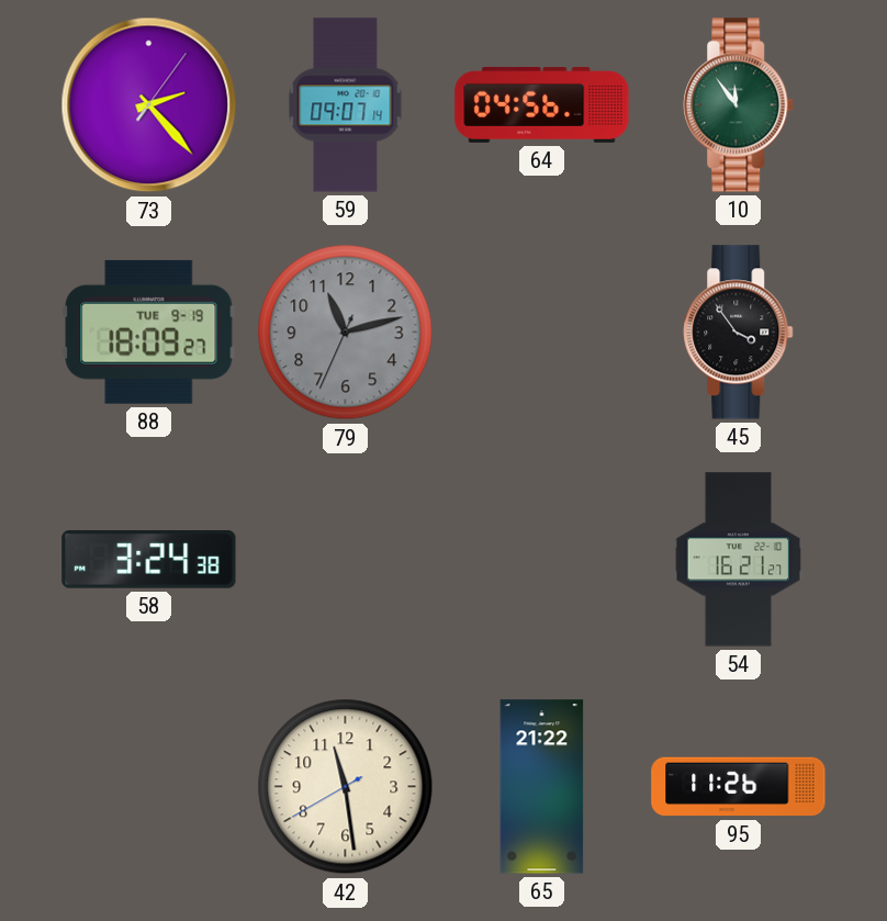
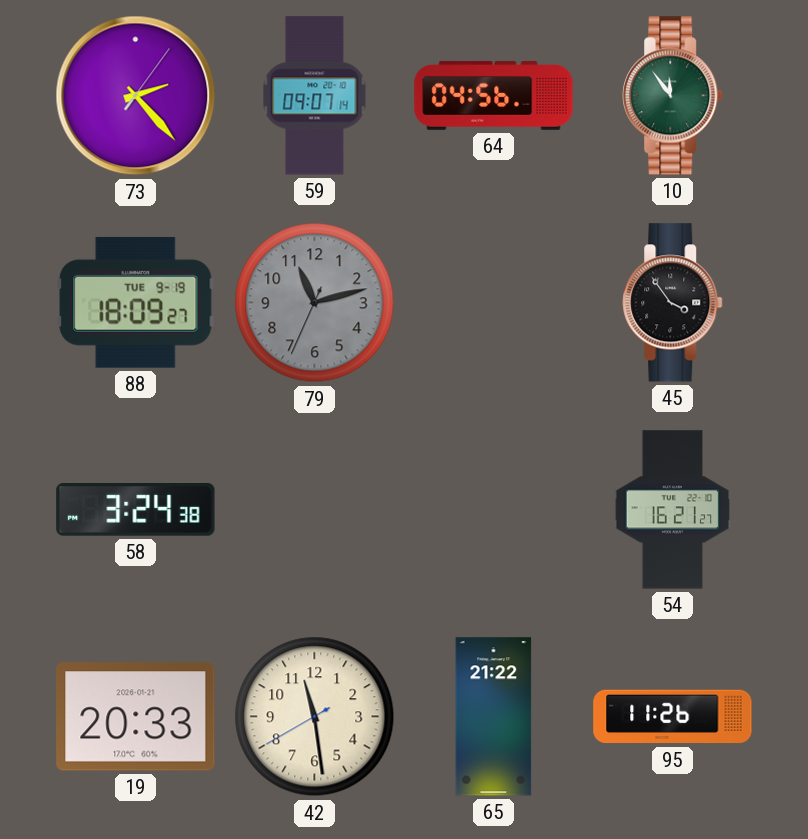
19: none -> 20:33 (136, 717)
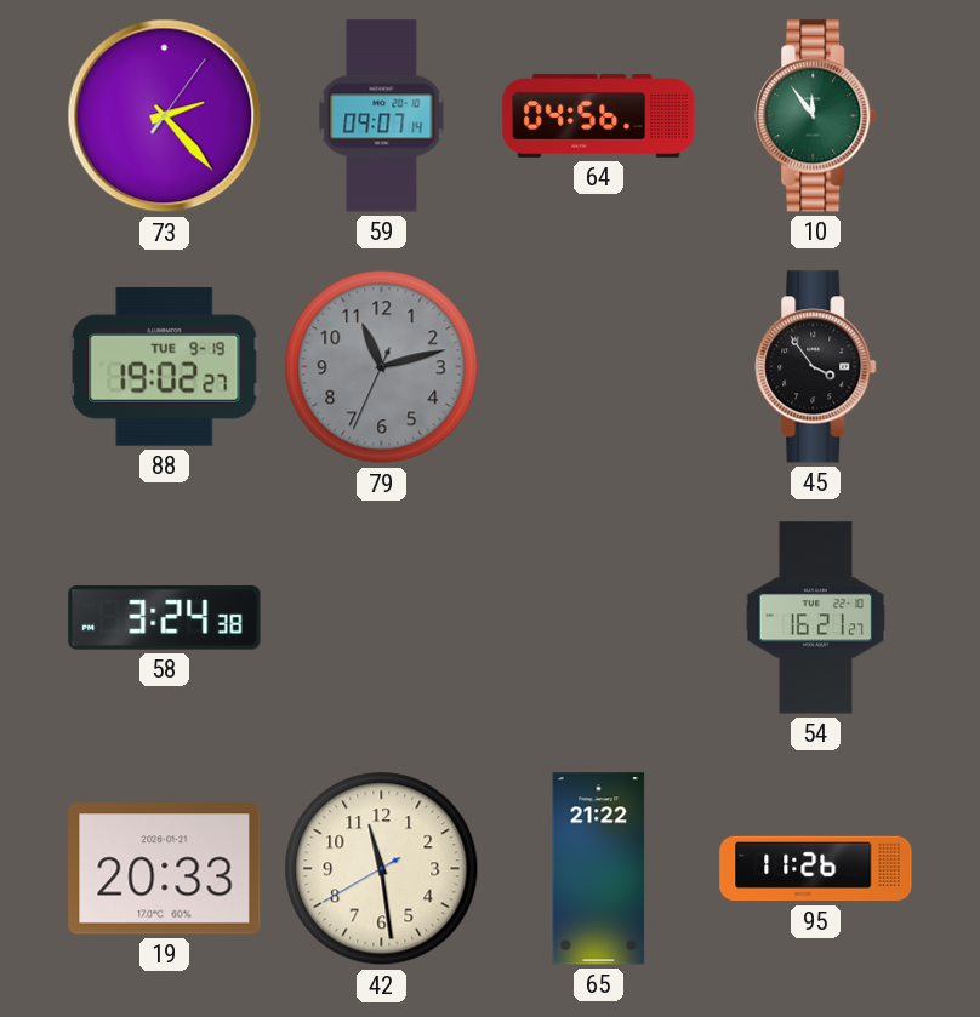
88: 18:09 -> 19:02 (165, 366)
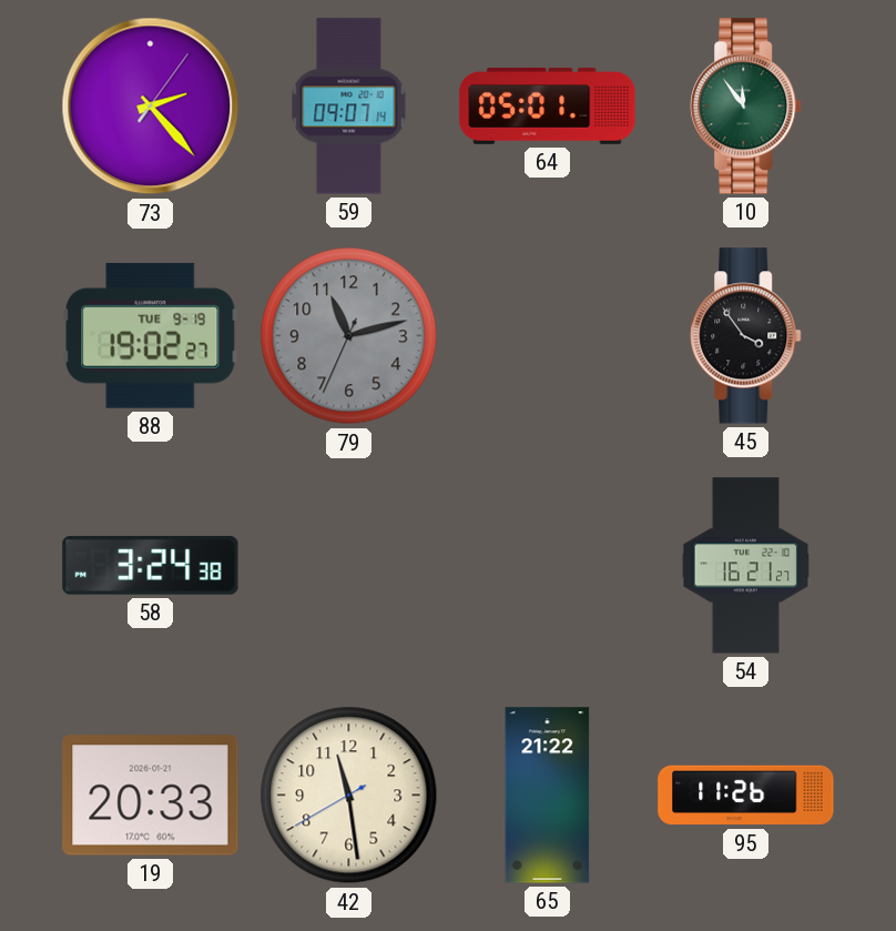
64: 04:56 -> 05:01 (548, 105)
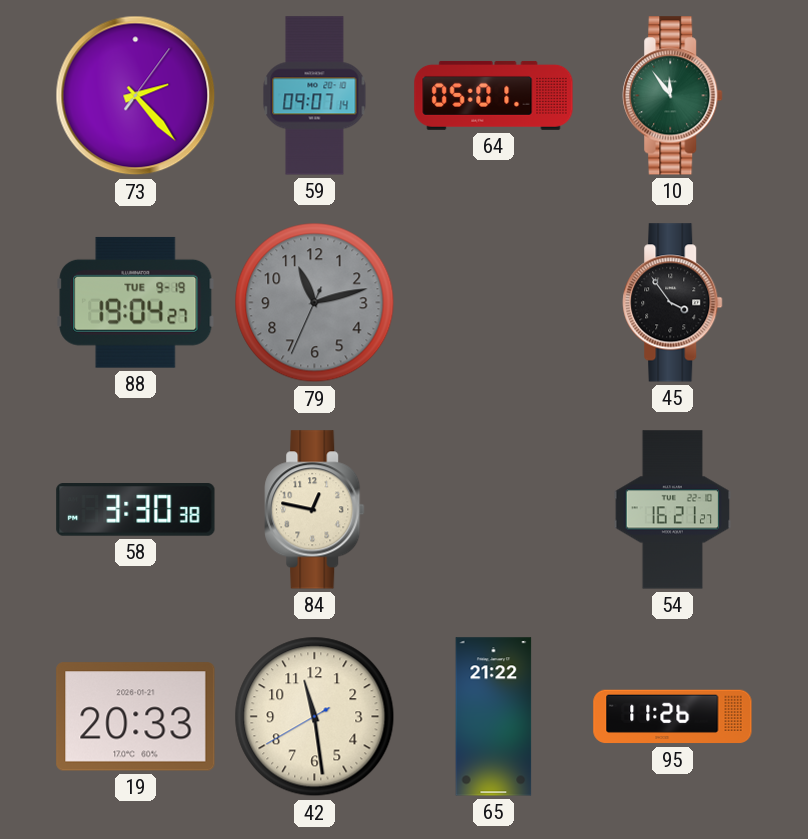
88: 19:02 -> 19:04 (136, 302)
58: 3:24 -> 3:30 (136, 510)
84: none -> 12:47 (315, 510)
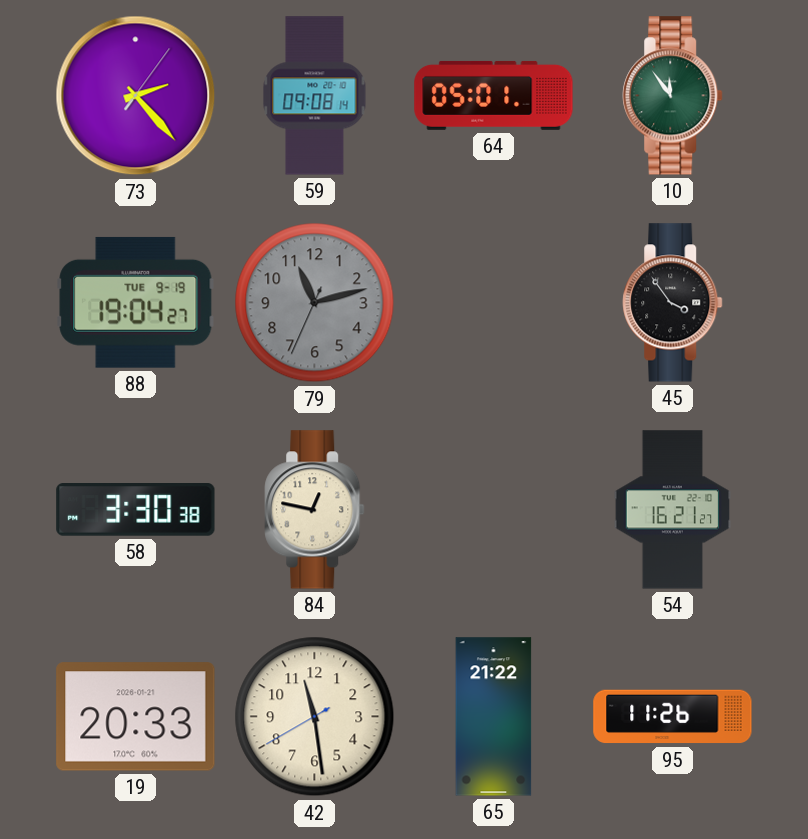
59: 09:07 -> 09:08 (315, 96)
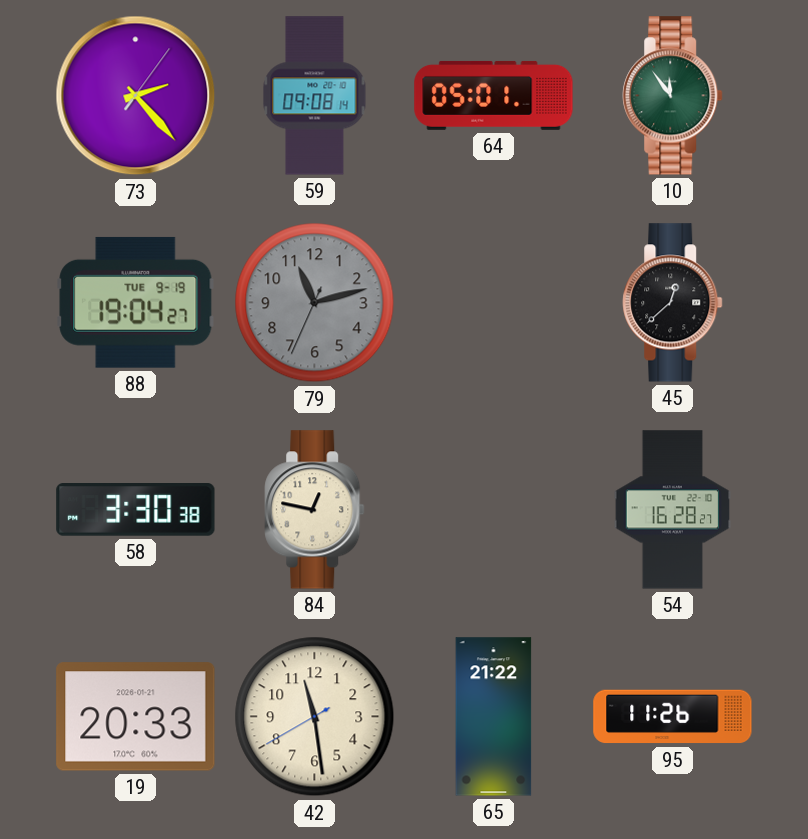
45: 3:54 -> 12:38 (673, 303)
54: 16:21 -> 16:28 (673, 510)
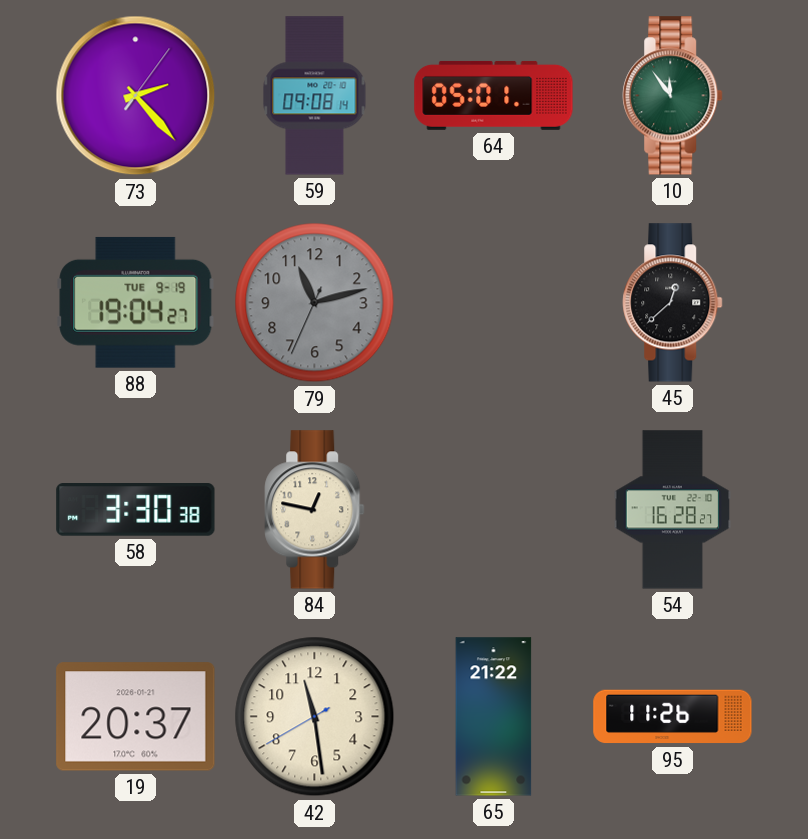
19: 20:33 -> 20:37 (136, 717)
